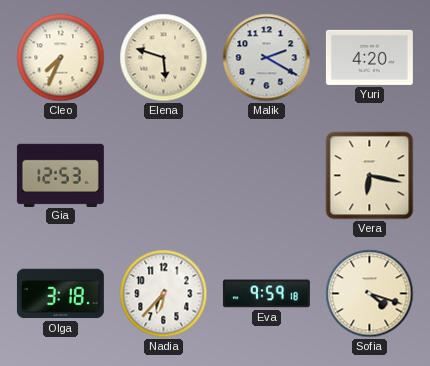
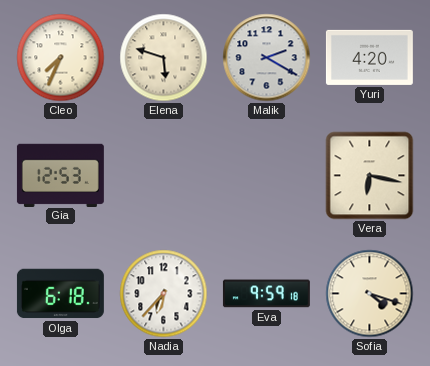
Olga: 3:18 -> 6:18 (60, 294)
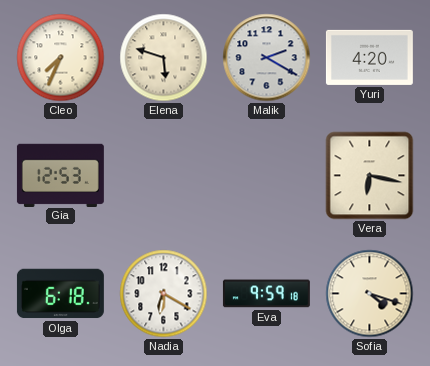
Nadia: 6:37 -> 6:20 (164, 294)
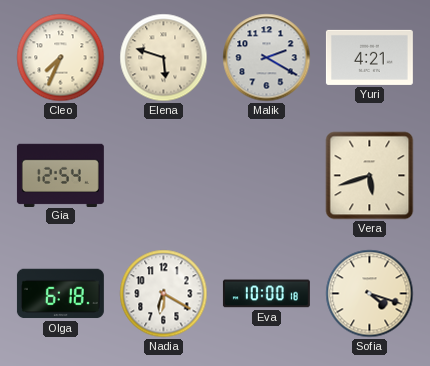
Yuri: 4:20 -> 4:21 (369, 57)
Gia: 12:53 -> 12:54 (60, 175)
Vera: 6:17 -> 5:42 (370, 176)
Eva: 9:59 -> 10:00 (266, 294)
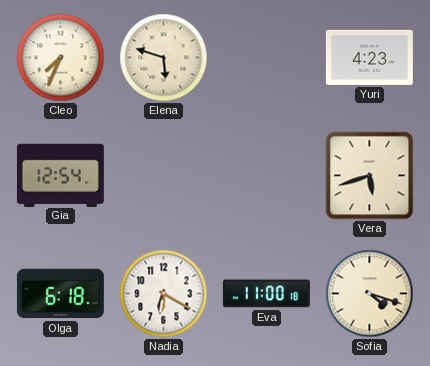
Malik: 2:20 -> none (267, 58)
Yuri: 4:21 -> 4:23 (369, 57)
Eva: 10:00 -> 11:00 (266, 294)
